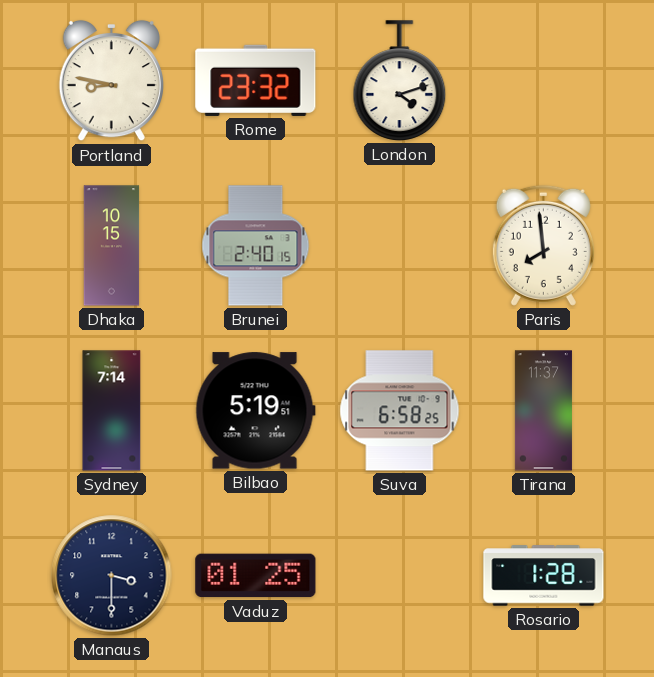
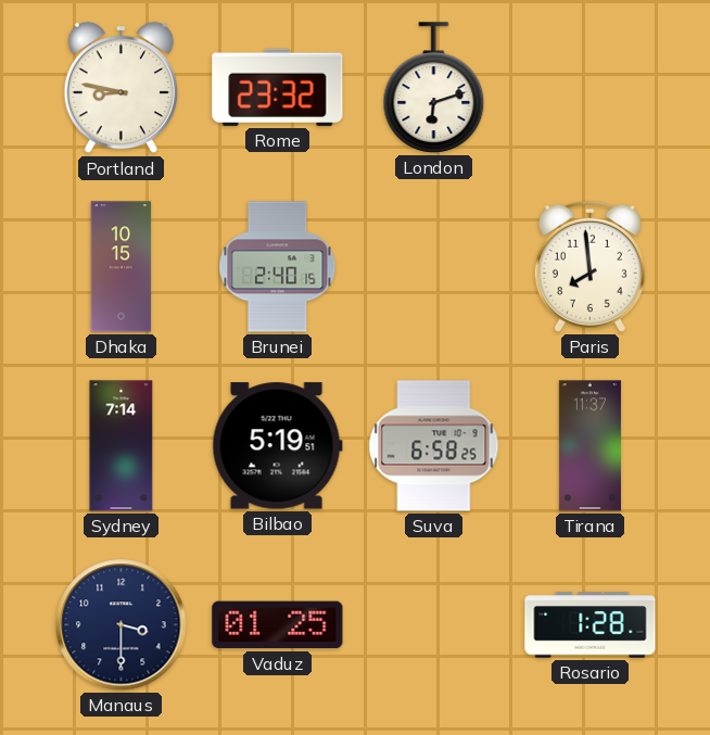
London: 4:12 -> 6:12 (434, 88)
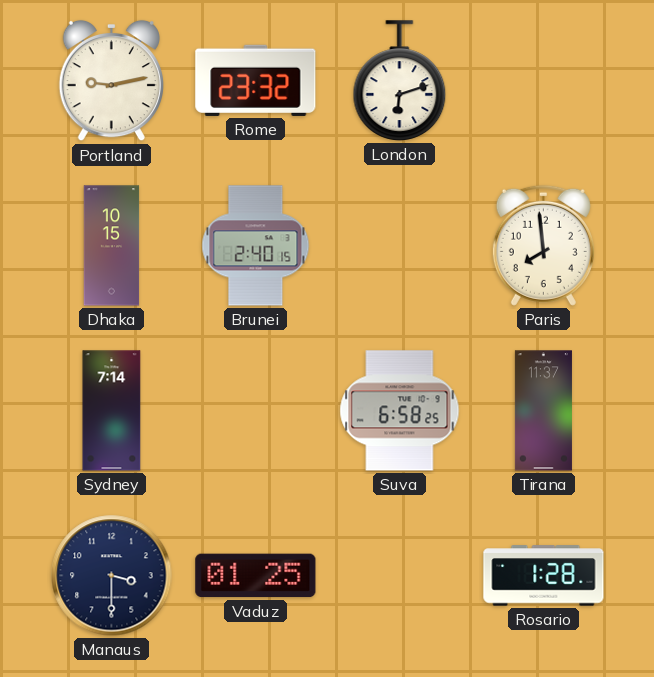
Portland: 8:47 -> 9:13 (111, 81)
Bilbao: 5:19 -> none (277, 446)
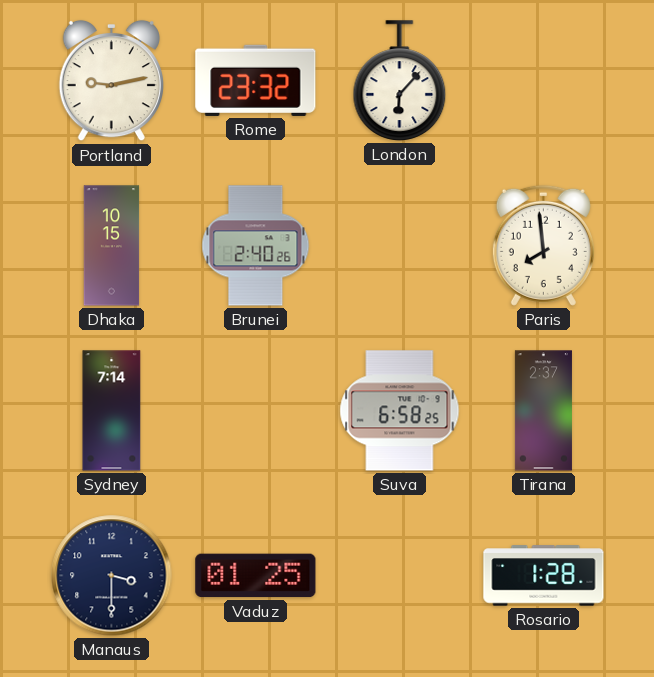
London: 6:12 -> 6:07 (400, 81)
Brunei: 2:40:15 -> 2:40:26 (256, 246)
Tirana: 11:37 -> 2:37 (543, 411)
